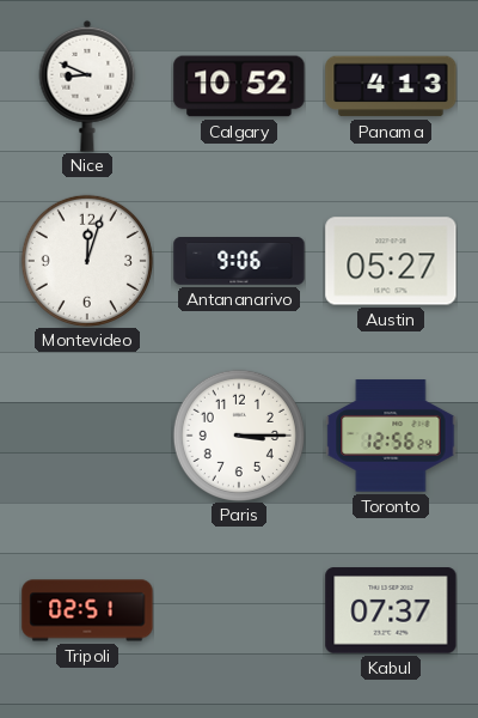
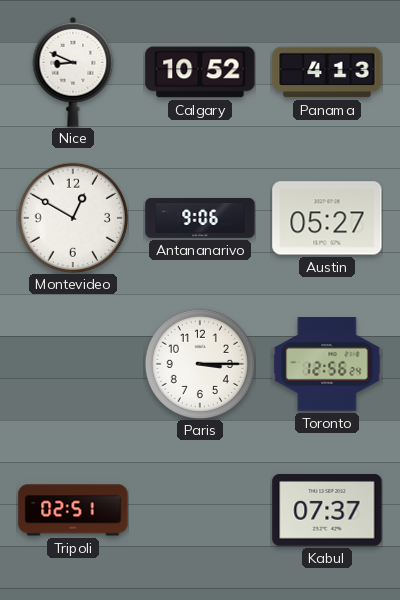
Montevideo: 12:03 -> 12:50 (73, 218)
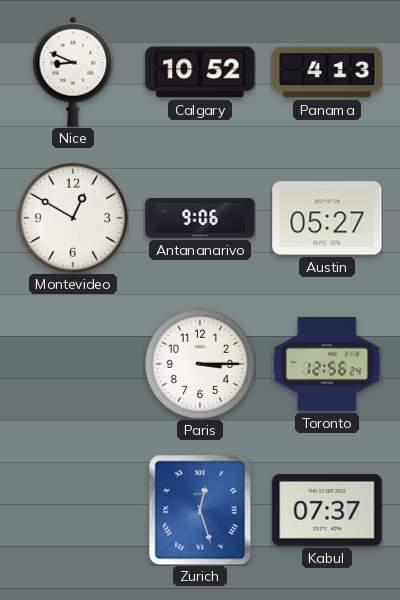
Tripoli: 02:51 -> none (73, 510)
Zurich: none -> 12:27 (200, 510)
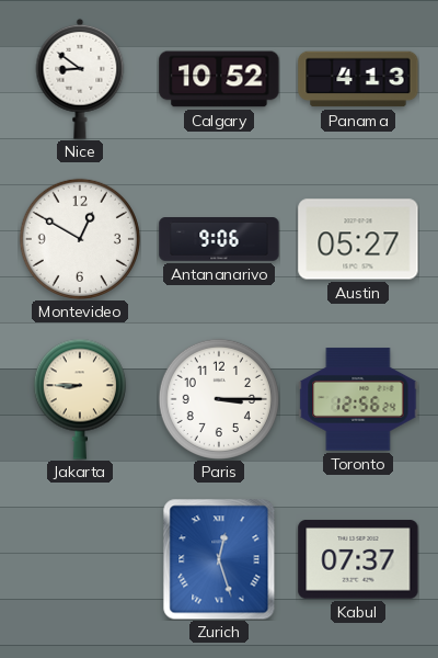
Nice: 8:49 -> 8:51 (80, 79)
Jakarta: none -> 8:45 (80, 399)
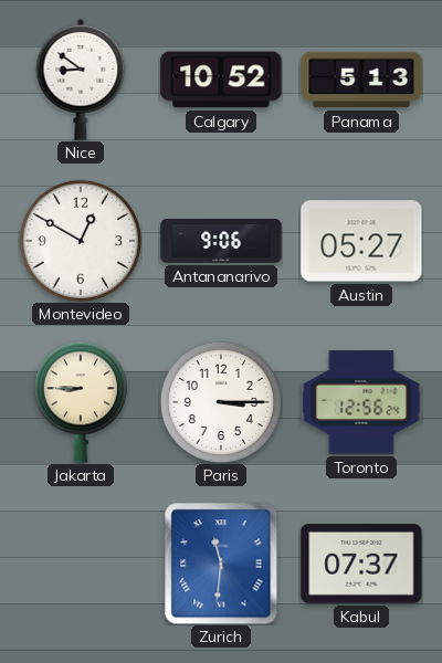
Panama: 4:13 -> 5:13 (361, 80)
Zurich: 12:27 -> 11:31 (221, 564)
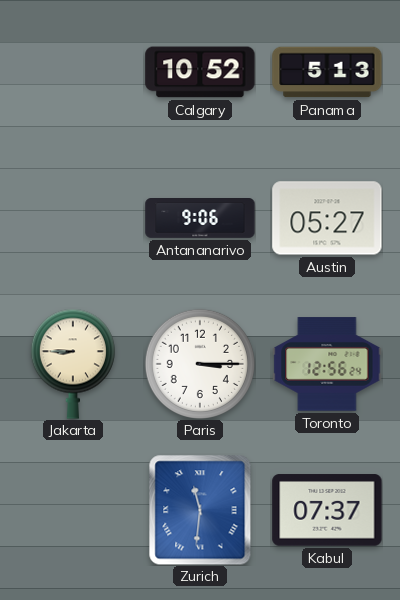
Nice: 8:51 -> none (81, 80)
Montevideo: 12:50 -> none (81, 241)
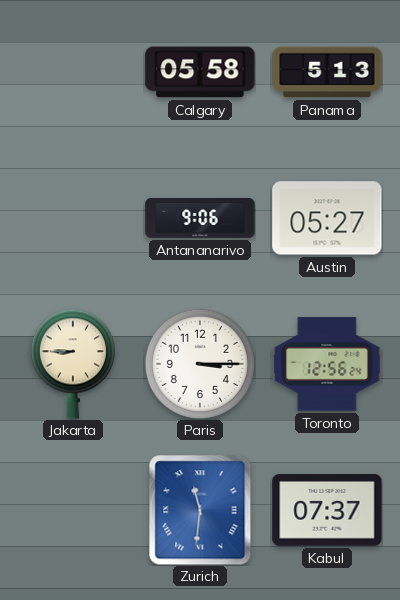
Calgary: 10:52 -> 05:58 (200, 72)
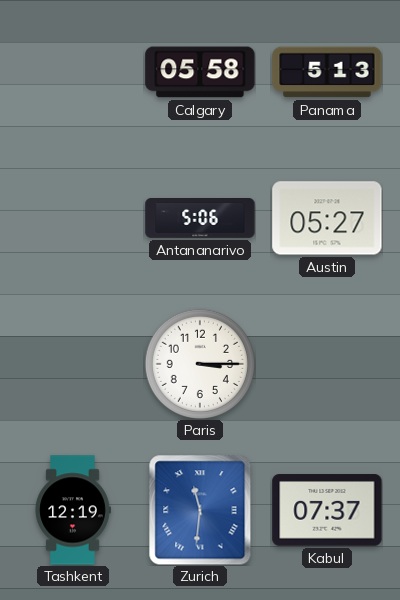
Antananarivo: 9:06 -> 5:06 (200, 219)
Jakarta: 8:45 -> none (73, 364)
Toronto: 12:56 -> none (327, 364)
Tashkent: none -> 12:19 (73, 510)
